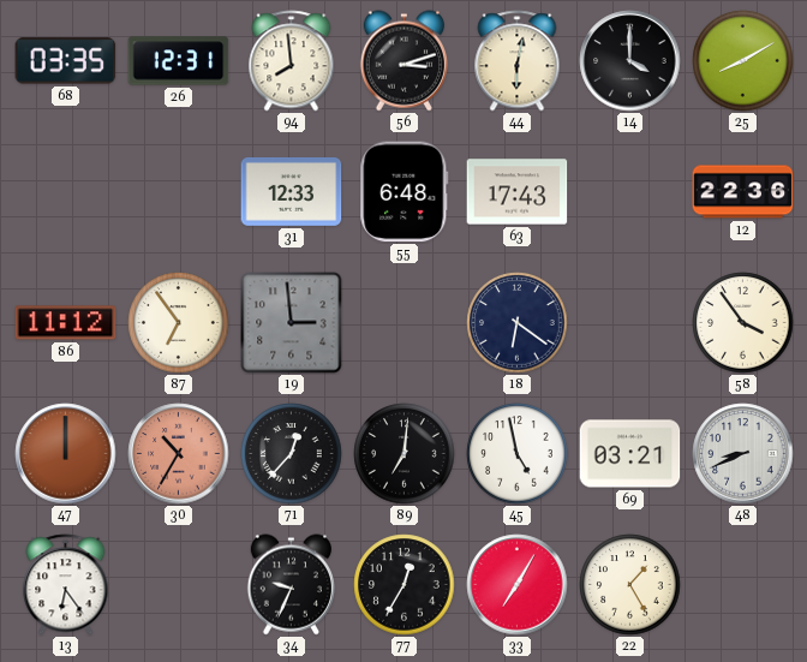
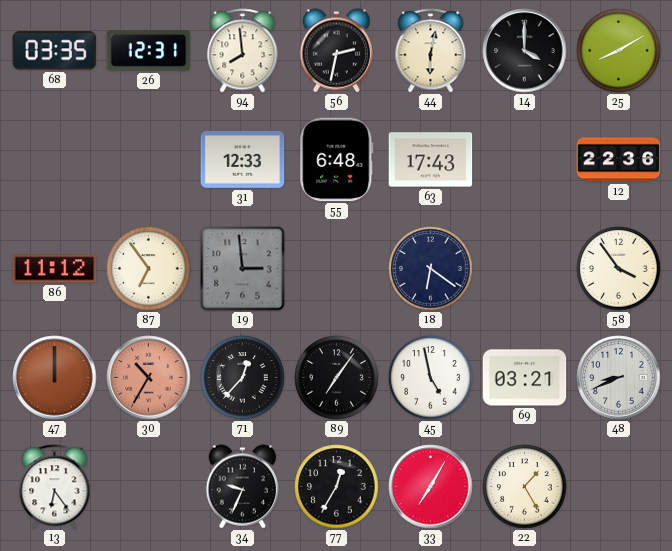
56: 3:12 -> 2:32 (336, 51)
89: 7:01 -> 7:06 (337, 378)
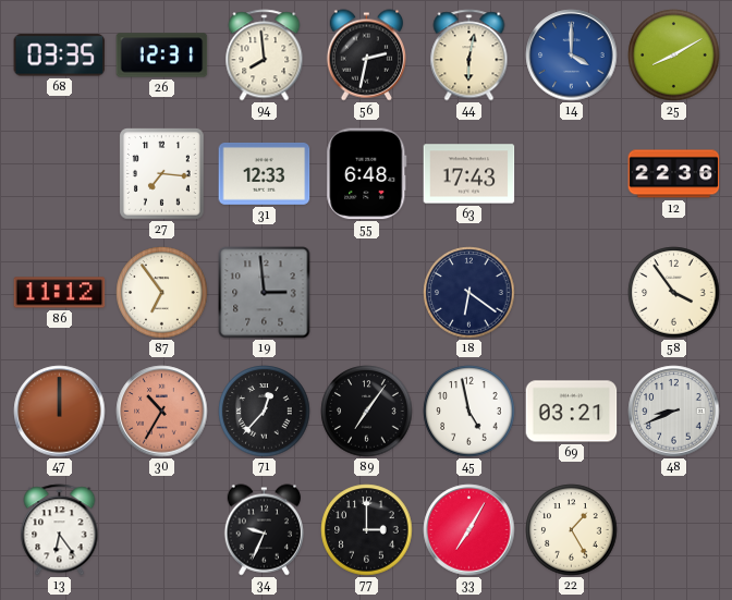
14 dial: black -> blue (572, 56)
27: none -> 7:16 (162, 174)
77: 12:35 -> 3:00 (367, 530)
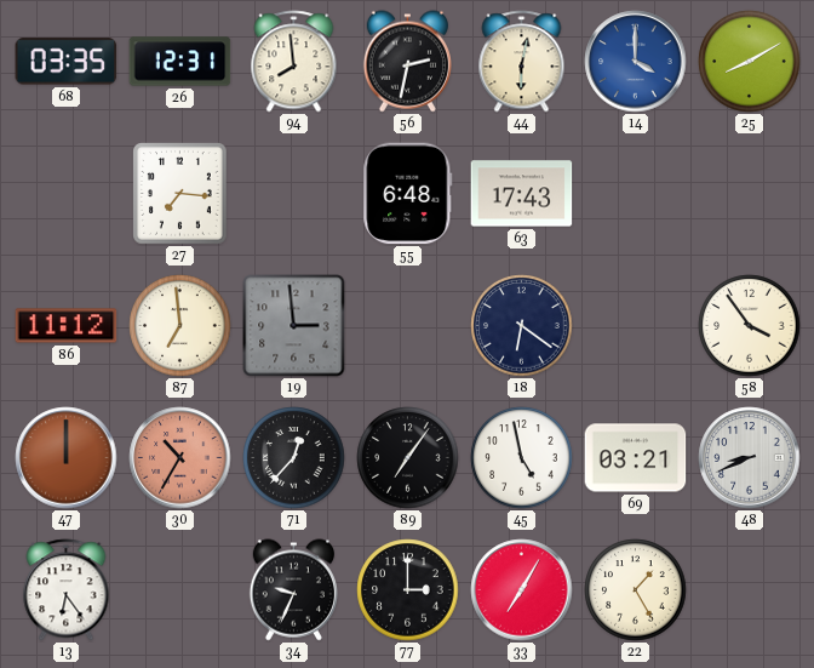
31: 12:33 -> none (265, 173)
12: 22:36 -> none (674, 174)
87: 6:54 -> 6:59 (180, 326)
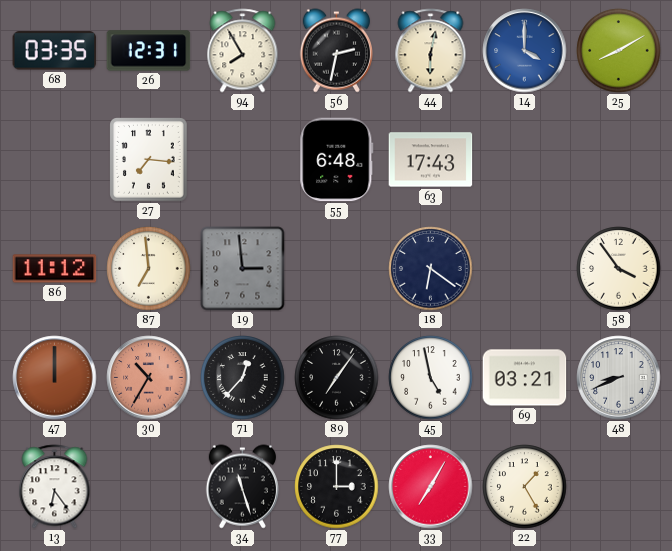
94: 7:59 -> 7:55 (243, 51)
34: 9:34 -> 11:27 (242, 487)
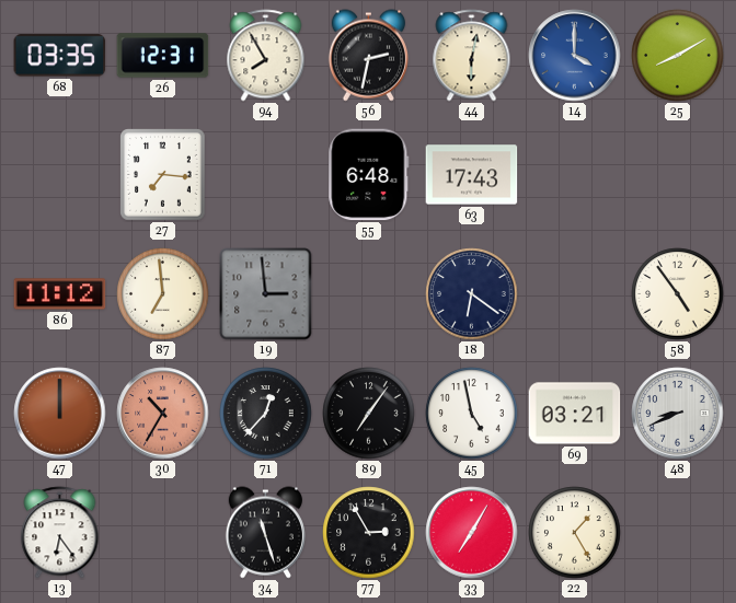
58: 3:54 -> 4:54 (678, 294)
77: 3:00 -> 2:55 (369, 533)
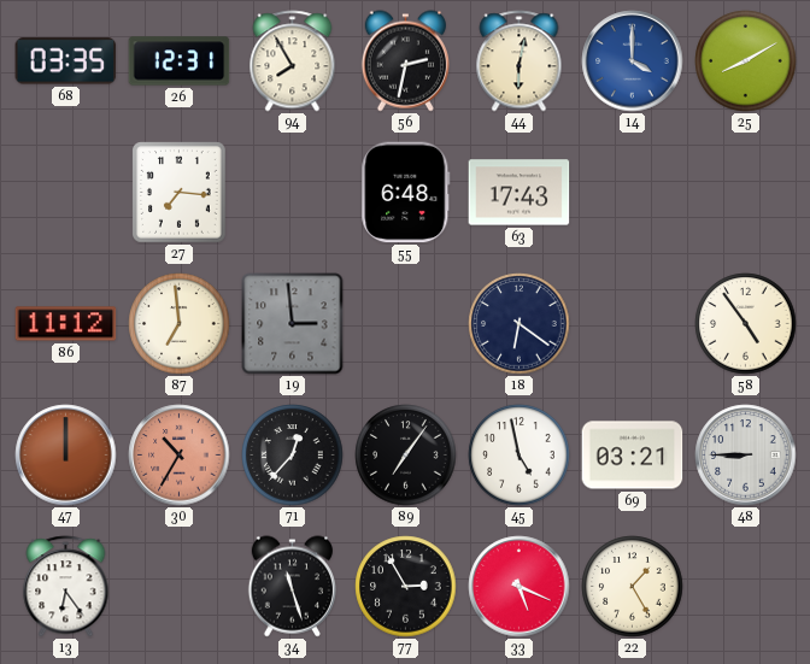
48: 8:41 -> 8:45 (746, 456)
33: 7:05 -> 5:19 (520, 587)
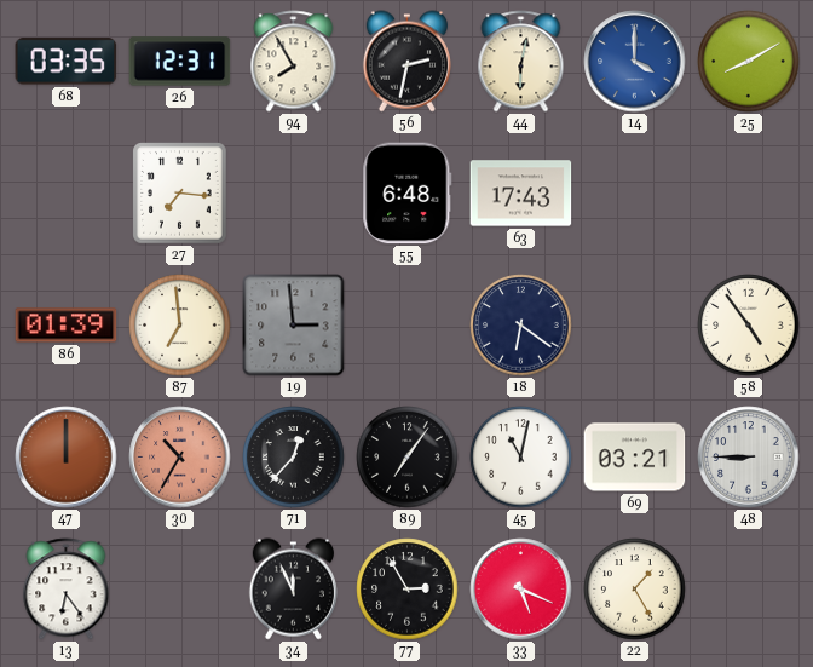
86: 11:12 -> 01:39 (67, 326)
45: 4:58 -> 11:02 (521, 458)
34: 11:27 -> 11:56 (293, 590)
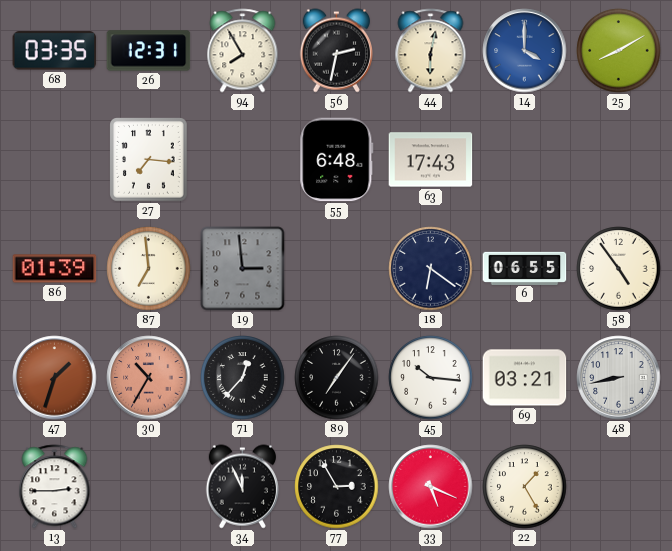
6: none -> 06:55 (525, 268)
47: 12:00 -> 1:33 (55, 378)
45: 11:02 -> 10:16 (431, 378)
48: 8:45 -> 8:43 (619, 378)
13: 6:24 -> 2:45 (55, 487)
